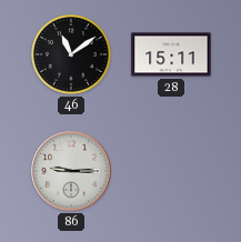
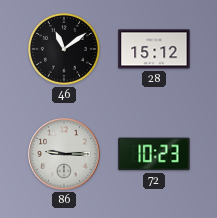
28: 15:11 -> 15:12 (154, 49)
72: none -> 10:23 (154, 154)
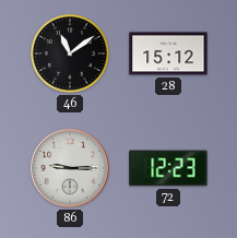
72: 10:23 -> 12:23 (168, 168)
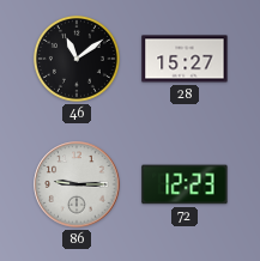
28: 15:12 -> 15:27 (185, 59)
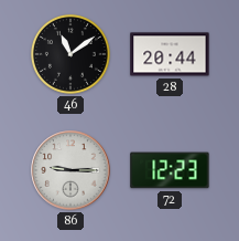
28: 15:27 -> 20:44 (170, 54)
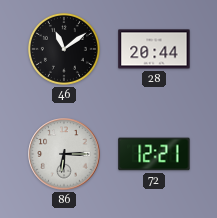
86: 9:15 -> 6:15 (64, 154)
72: 12:23 -> 12:21 (154, 154)
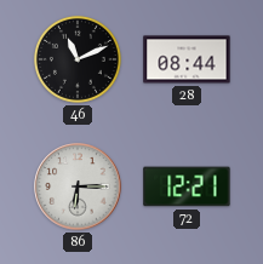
46: 11:09 -> 11:11 (78, 59)
28: 20:44 -> 08:44 (187, 59)
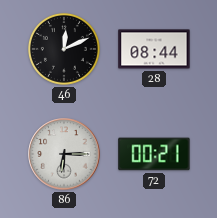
46: 11:11 -> 12:11 (64, 49)
72: 12:21 -> 00:21 (154, 154)
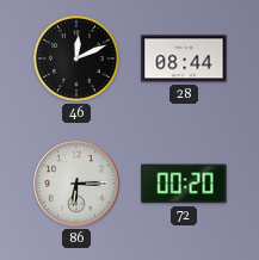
72: 00:21 -> 00:20 (184, 184)
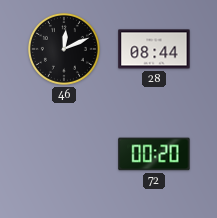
86: 6:15 -> none (76, 184)
